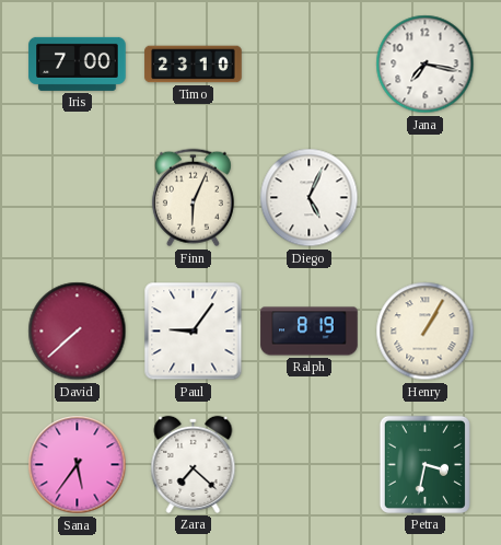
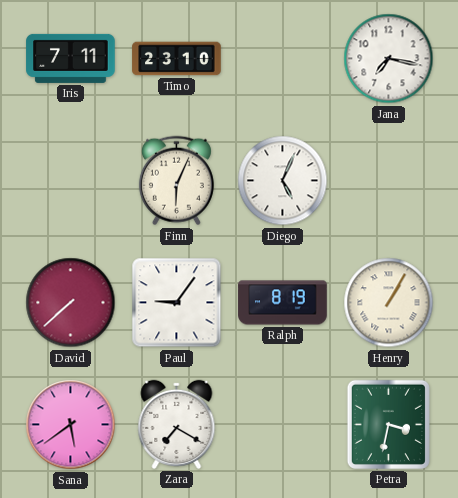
Iris: 7:00 -> 7:11 (71, 58)
Sana: 5:36 -> 5:39 (71, 425)
Zara: 7:22 -> 7:20 (177, 424)
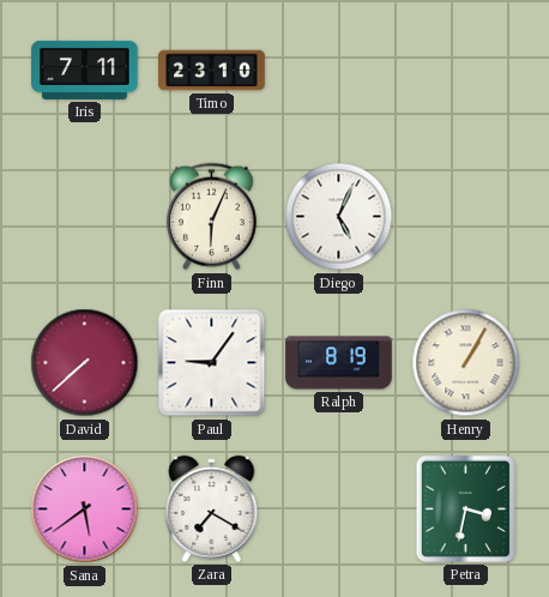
Jana: 7:17 -> none (389, 59)
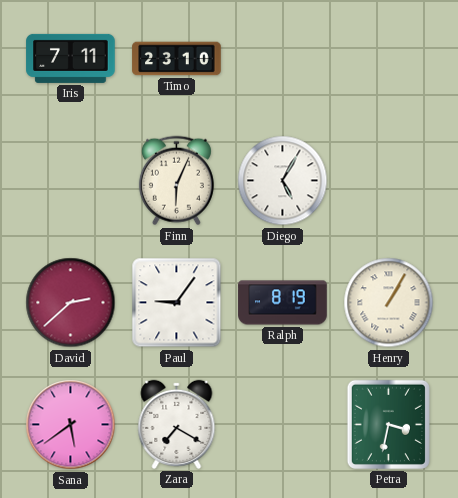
Diego: 5:04 -> 5:05 (283, 181)
David: 7:38 -> 2:38 (71, 303)
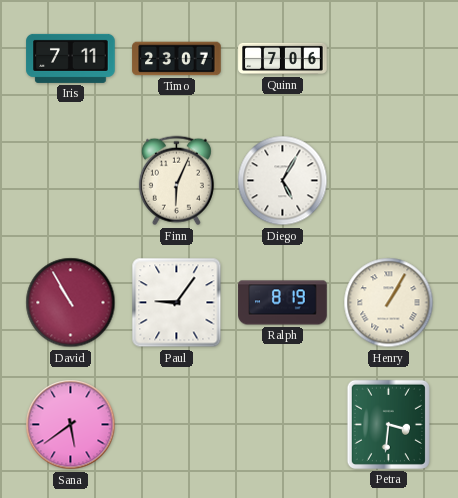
Timo: 23:10 -> 23:07 (177, 59)
Quinn: none -> 7:06 (283, 59)
David: 2:38 -> 10:55 (71, 303)
Zara: 7:20 -> none (177, 424)
Petra: 3:32 -> 3:31 (388, 424)
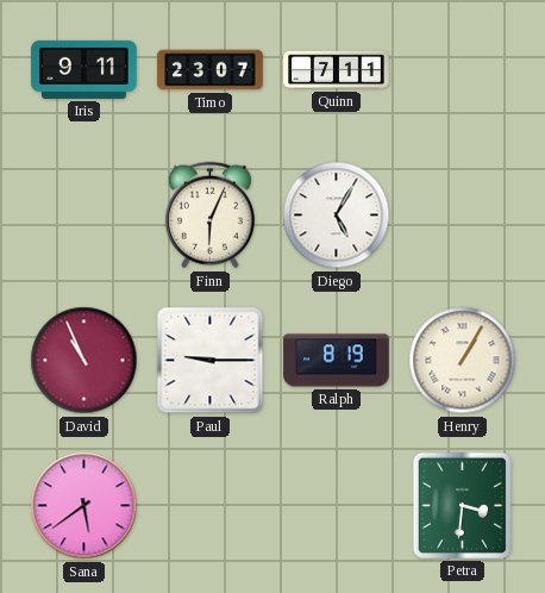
Iris: 7:11 -> 9:11 (84, 69)
Quinn: 7:06 -> 7:11 (337, 70)
David: 10:55 -> 10:56 (84, 361)
Paul: 9:06 -> 9:15 (211, 361)
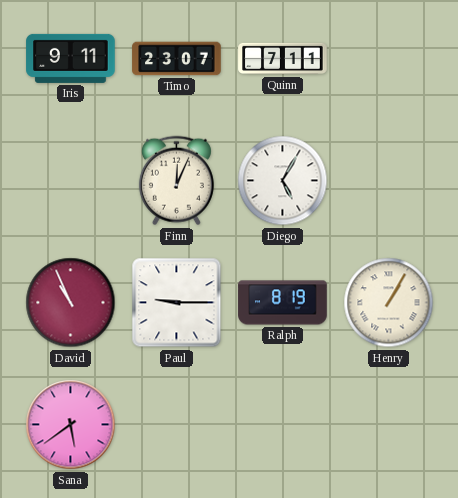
Finn: 6:04 -> 12:04 (176, 181)
Petra: 3:31 -> none (462, 505)
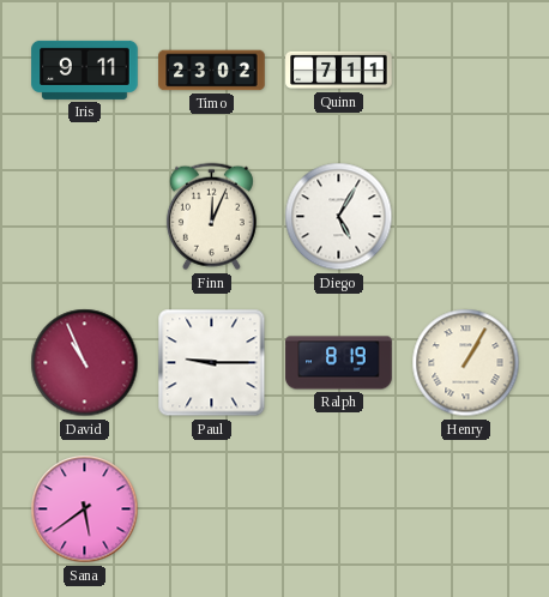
Timo: 23:07 -> 23:02 (212, 71)
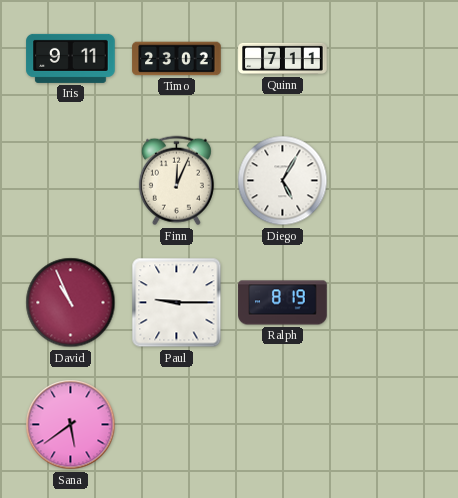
Henry: 1:05 -> none (466, 363)
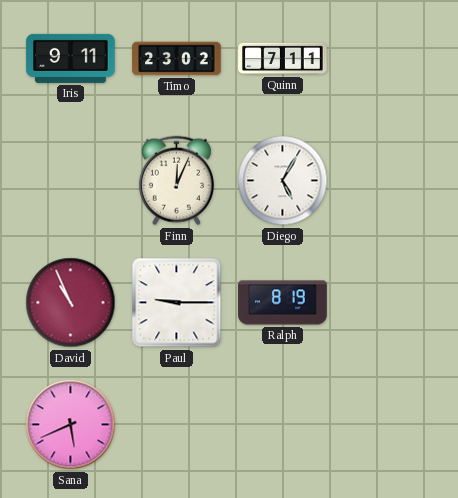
Sana: 5:39 -> 5:41 (71, 425)
